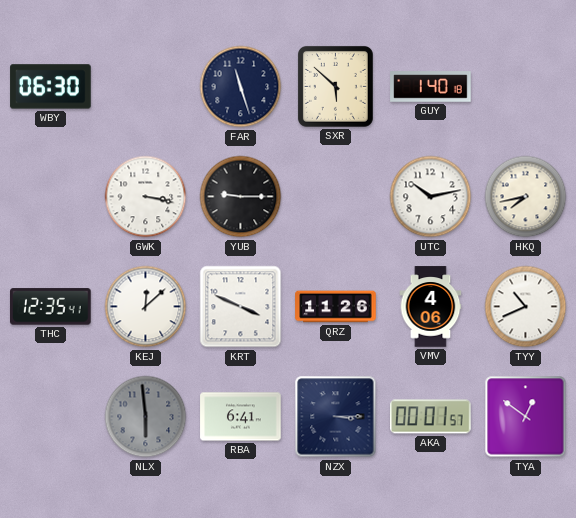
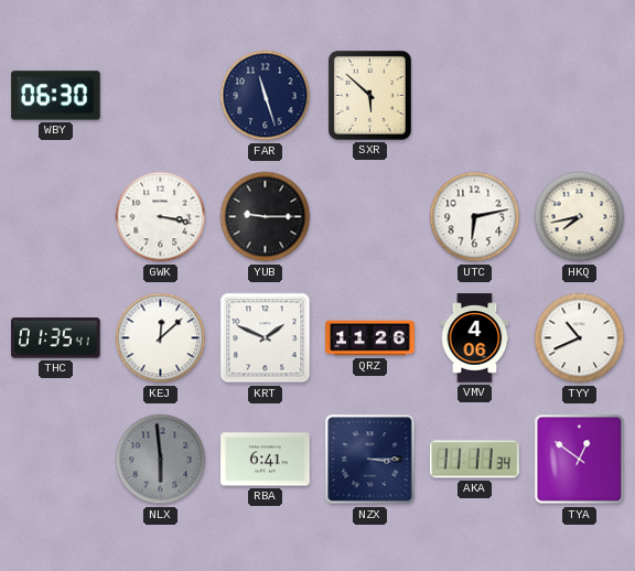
GUY: 1:40 -> none (431, 87)
UTC: 10:13 -> 6:13 (475, 217)
THC: 12:35 -> 01:35 (56, 338)
KRT: 3:49 -> 1:49 (266, 338)
AKA: 00:01 -> 11:11 (475, 460)
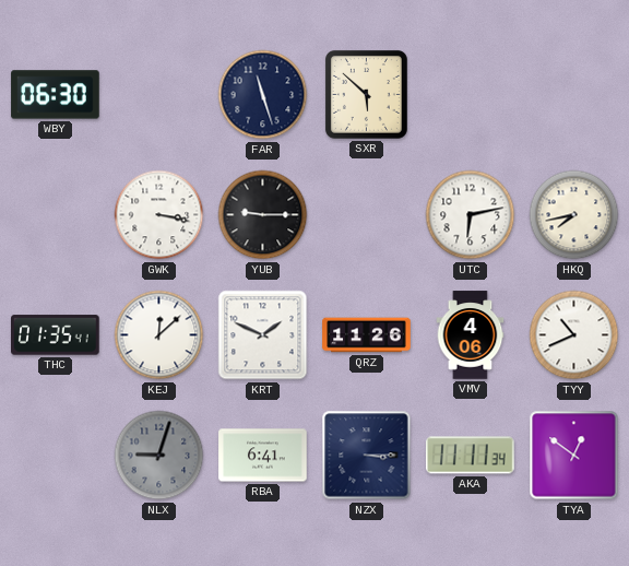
NLX: 5:59 -> 9:03 (159, 456)
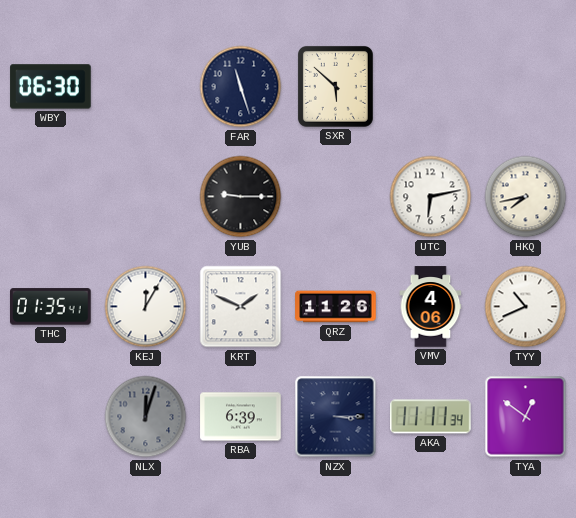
GWK: 3:17 -> none (159, 215)
KEJ: 12:08 -> 12:05 (146, 307)
NLX: 9:03 -> 12:03 (146, 417)
RBA: 6:41 -> 6:39 (241, 417)
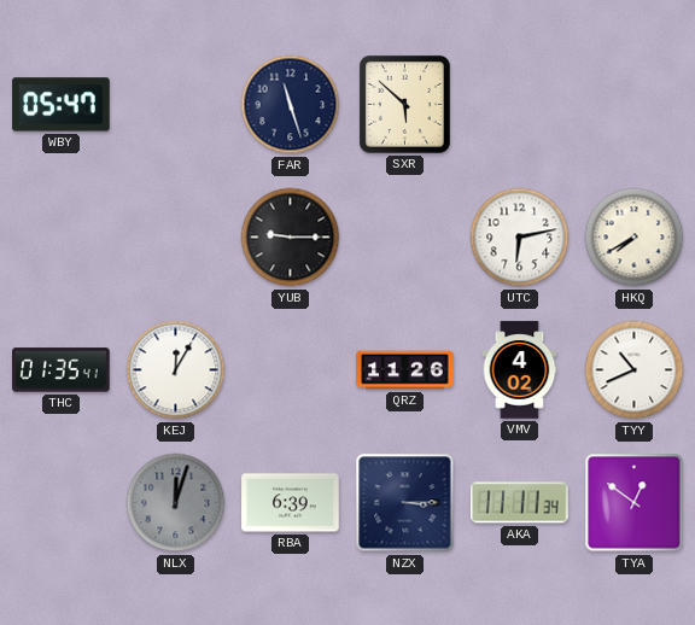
WBY: 06:30 -> 05:47 (62, 105)
HKQ: 7:43 -> 7:40 (635, 238)
KRT: 1:49 -> none (241, 307)
VMV: 4:06 -> 4:02 (520, 370)
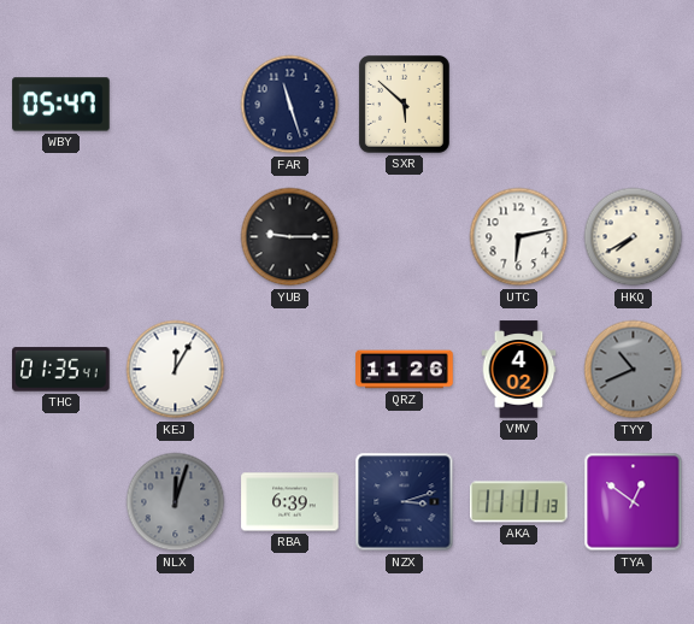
TYY dial: white -> grey (634, 370)
NZX: 3:15 -> 3:12 (405, 502)
AKA: 11:11:34 -> 11:11:13 (519, 502)
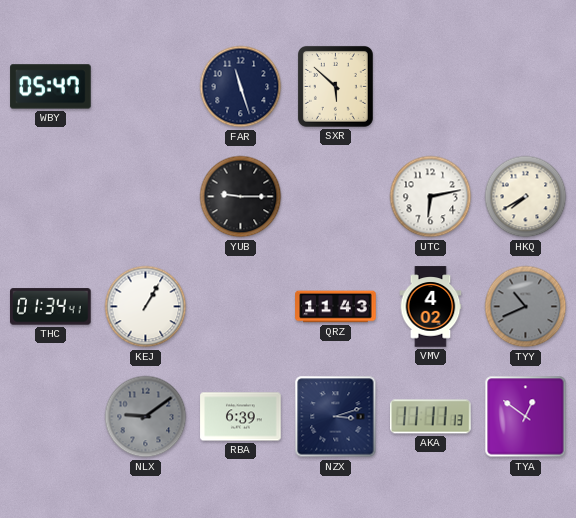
THC: 01:35 -> 01:34 (51, 307)
KEJ: 12:05 -> 1:05 (146, 307)
QRZ: 11:26 -> 11:43 (336, 307)
NLX: 12:03 -> 9:09 (146, 417)
